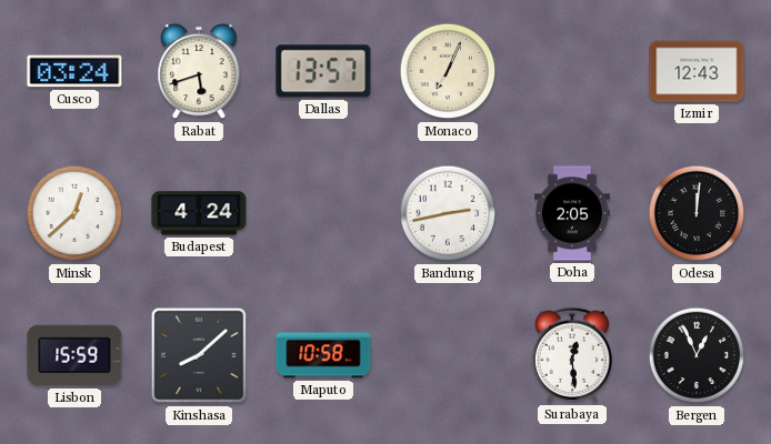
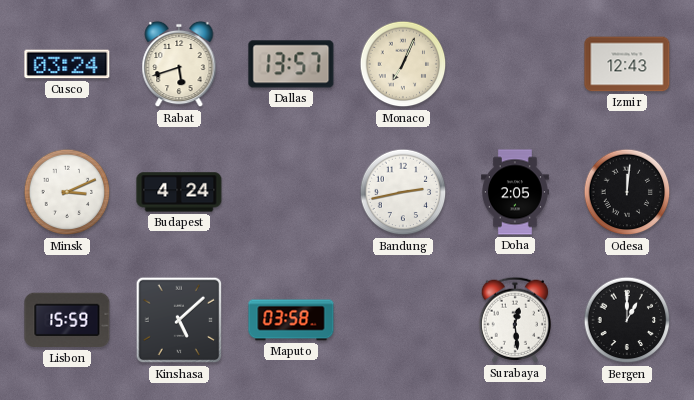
Minsk: 12:38 -> 3:11 (67, 192)
Kinshasa: 8:08 -> 5:08 (179, 320)
Maputo: 10:58 -> 03:58 (291, 320)
Bergen: 12:56 -> 1:00 (627, 320)
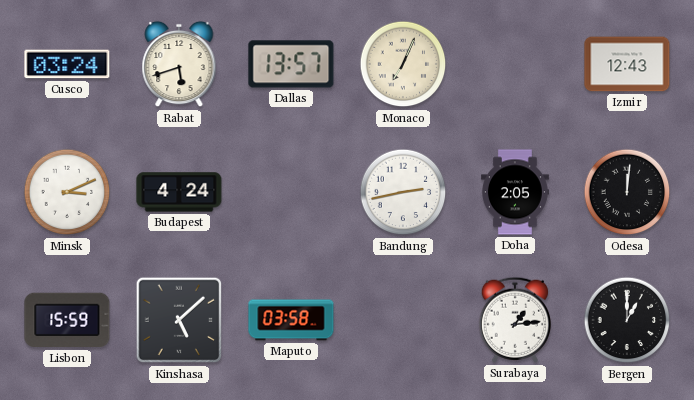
Surabaya: 12:29 -> 1:14 (514, 320)
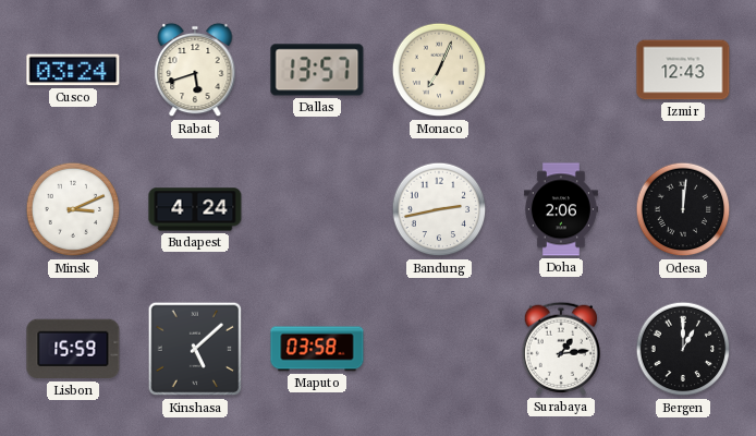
Doha: 2:05 -> 2:06 (561, 209)
